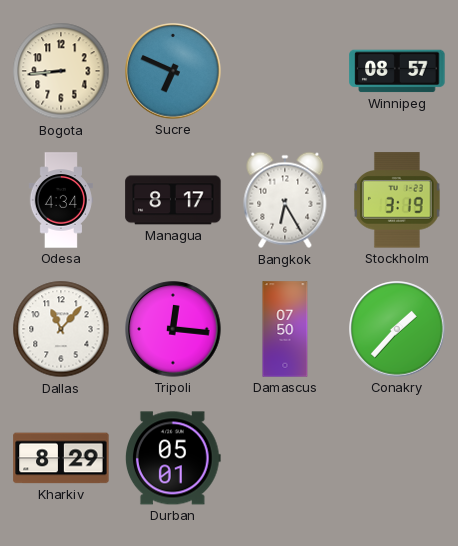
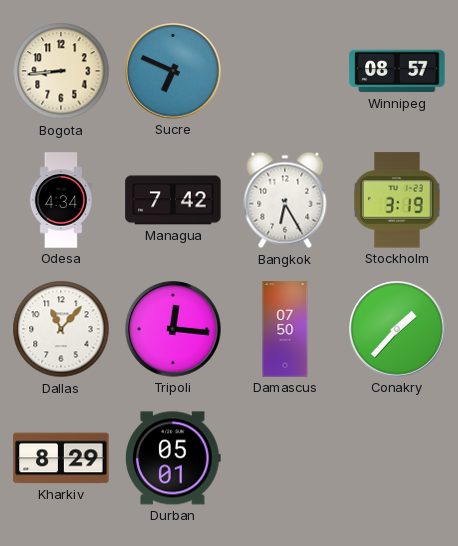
Managua: 8:17 -> 7:42 (173, 200)
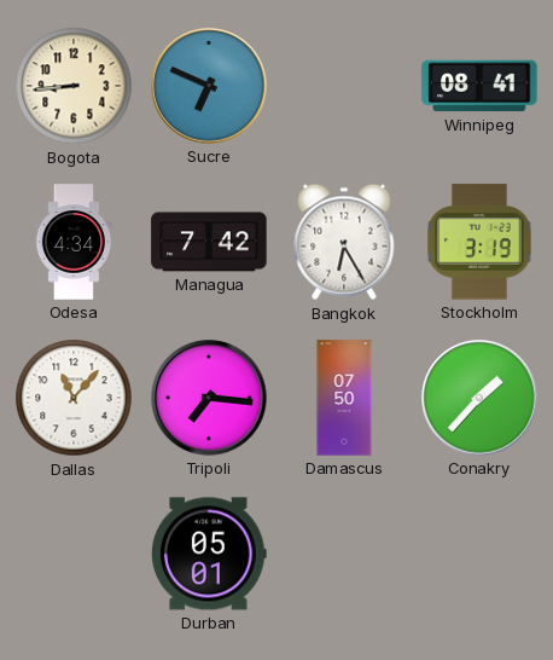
Winnipeg: 08:57 -> 08:41 (479, 86)
Tripoli: 12:16 -> 7:16 (209, 398)
Kharkiv: 8:29 -> none (61, 458)
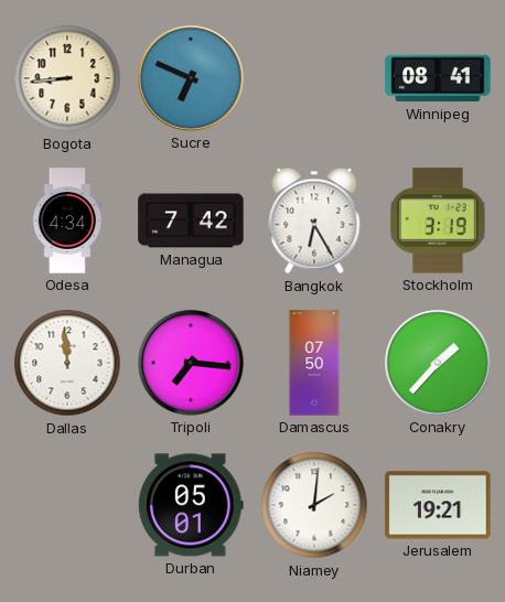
Dallas: 11:07 -> 11:59 (67, 363)
Niamey: none -> 2:01 (314, 505)
Jerusalem: none -> 19:21 (438, 505)
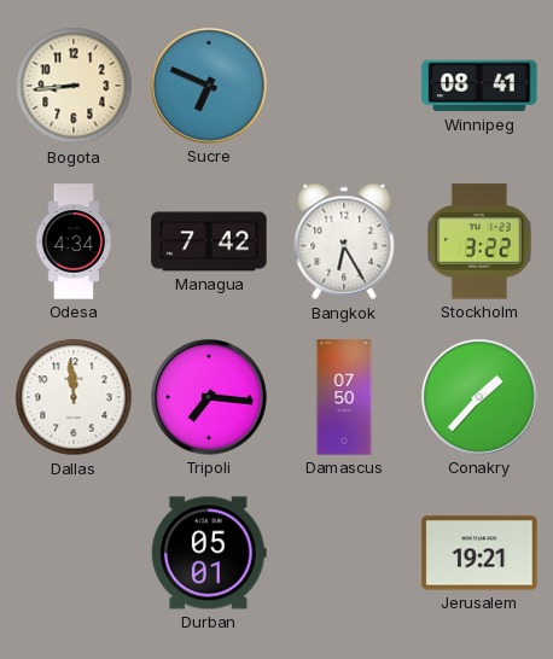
Stockholm: 3:19 -> 3:22 (481, 241)
Niamey: 2:01 -> none (314, 505)
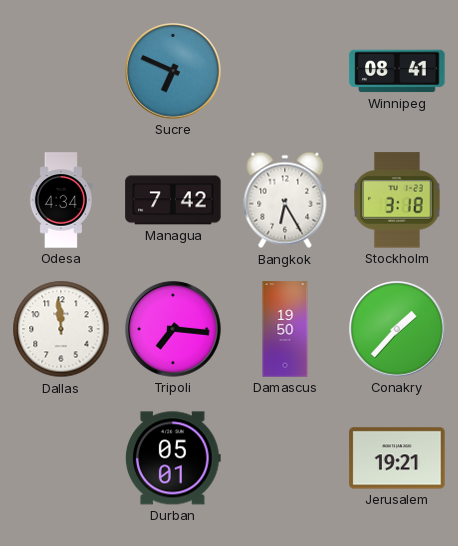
Bogota: 8:44 -> none (74, 86)
Stockholm: 3:22 -> 3:18 (398, 200)
Damascus: 07:50 -> 19:50 (285, 329)
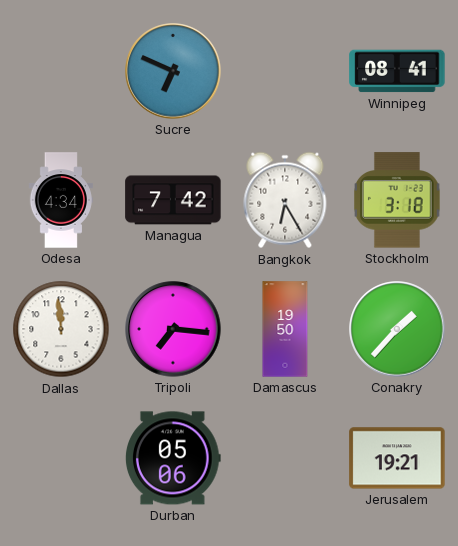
Durban: 05:01 -> 05:06 (174, 458)
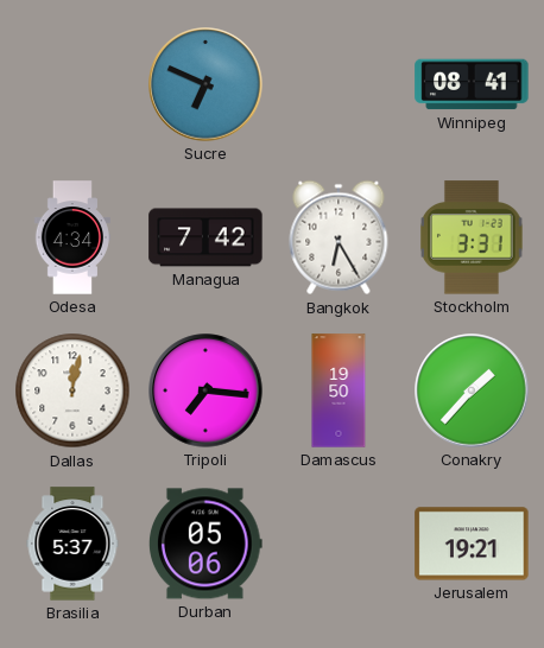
Stockholm: 3:18 -> 3:31 (473, 237)
Dallas: 11:59 -> 12:02 (72, 390)
Brasilia: none -> 5:37 (72, 544)
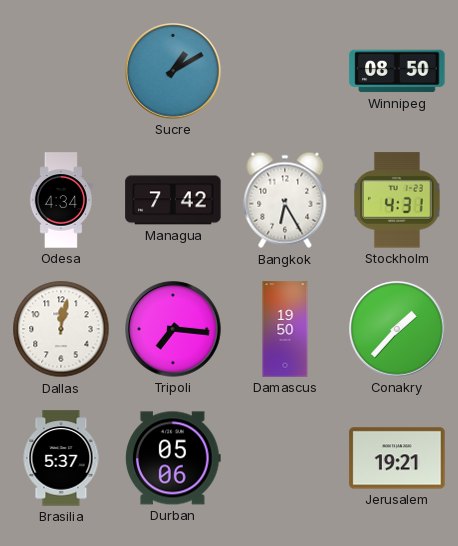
Sucre: 6:49 -> 1:10 (173, 71)
Winnipeg: 08:41 -> 08:50 (397, 71)
Stockholm: 3:31 -> 4:31 (398, 200)
